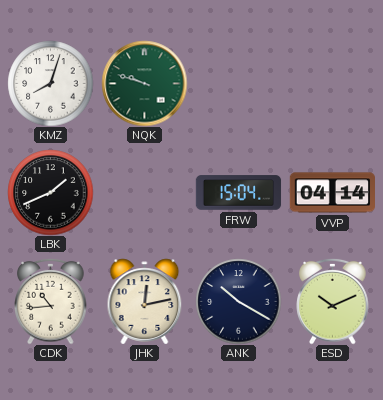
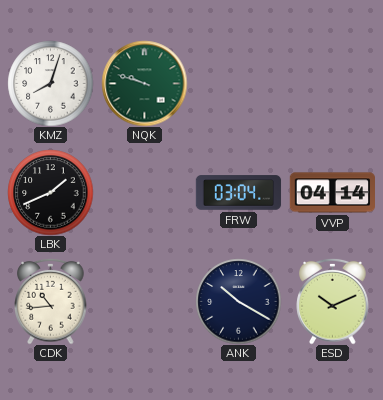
FRW: 15:04 -> 03:04 (238, 193)
JHK: 12:13 -> none (145, 301)
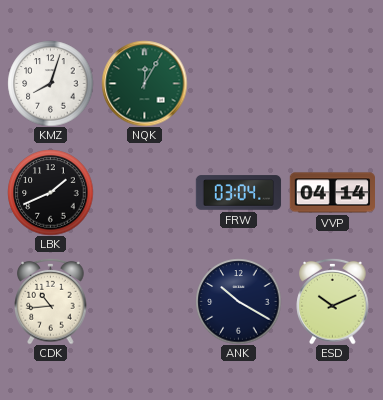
NQK: 9:48 -> 12:05 (144, 83)
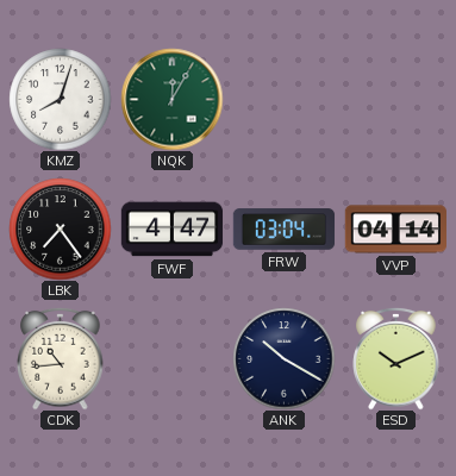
LBK: 1:41 -> 7:24 (60, 228)
FWF: none -> 4:47 (171, 230)
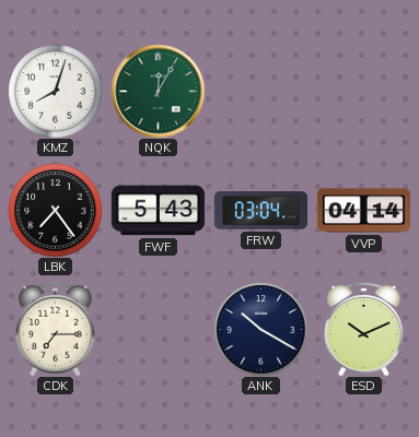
FWF: 4:47 -> 5:43 (158, 211)
CDK: 10:44 -> 7:15 (56, 329)
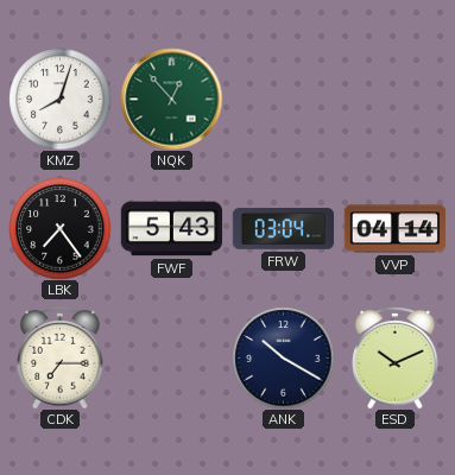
NQK: 12:05 -> 12:53 (171, 99)
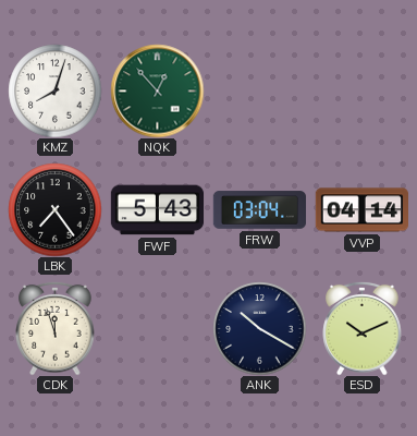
CDK: 7:15 -> 11:57 (56, 328)
